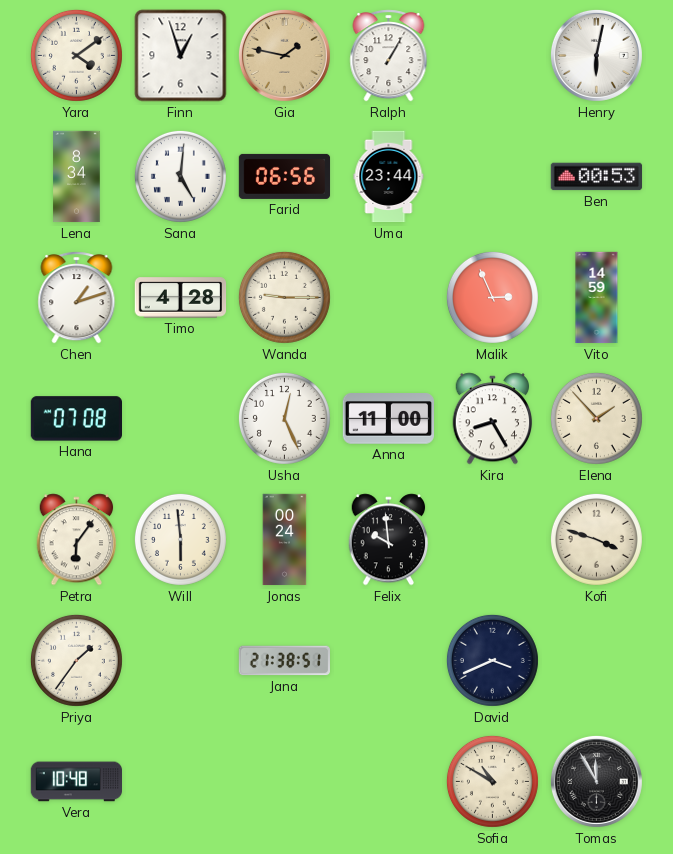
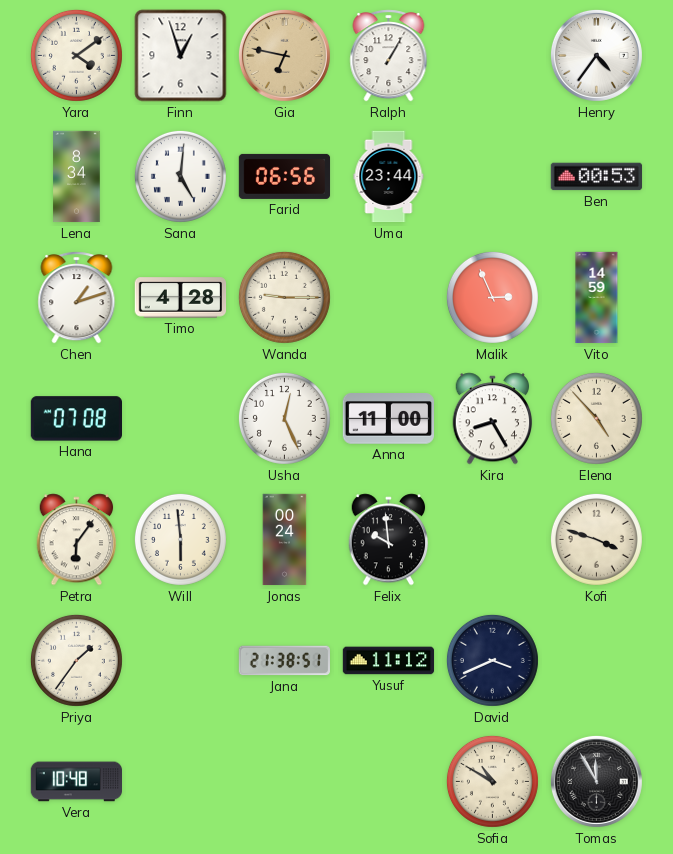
Gia: 1:47 -> 6:47 (284, 55)
Henry: 6:02 -> 4:36 (596, 55)
Elena: 1:53 -> 4:53 (596, 418)
Yusuf: none -> 11:12 (389, 661)
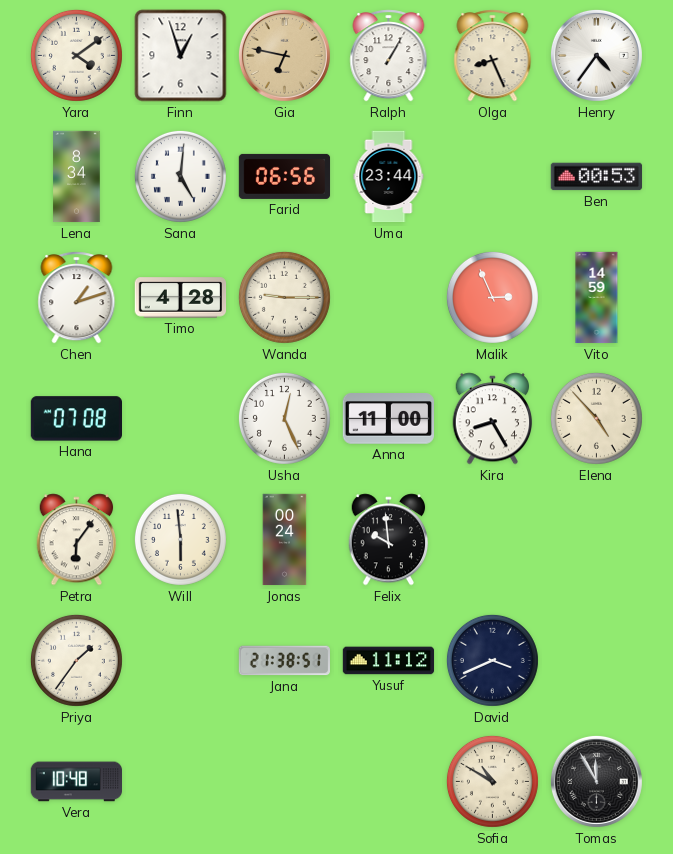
Olga: none -> 8:26 (493, 56)
Kofi: 3:48 -> none (596, 539)
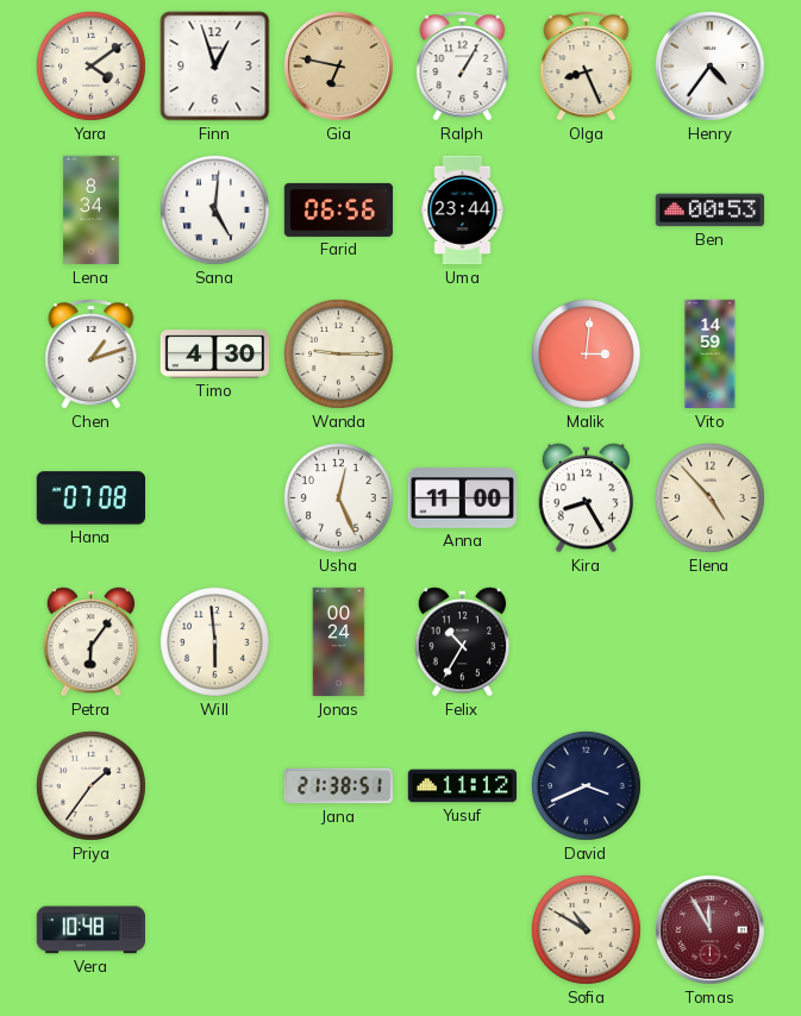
Timo: 4:28 -> 4:30 (215, 355)
Malik: 2:56 -> 3:01 (586, 353)
Felix: 9:59 -> 10:35 (463, 642)
Tomas dial: black -> burgundy (709, 929)
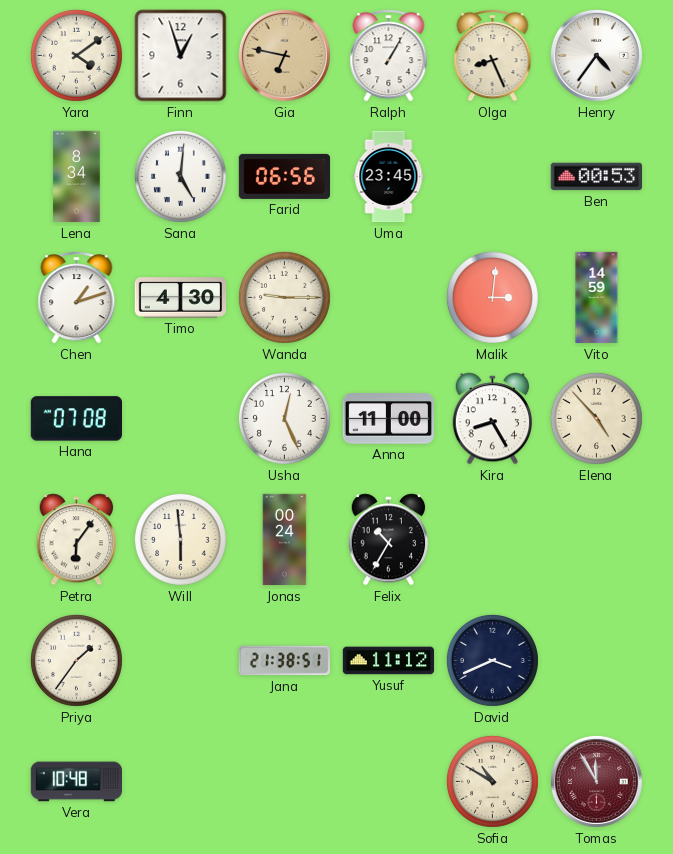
Uma: 23:44 -> 23:45 (389, 177)
